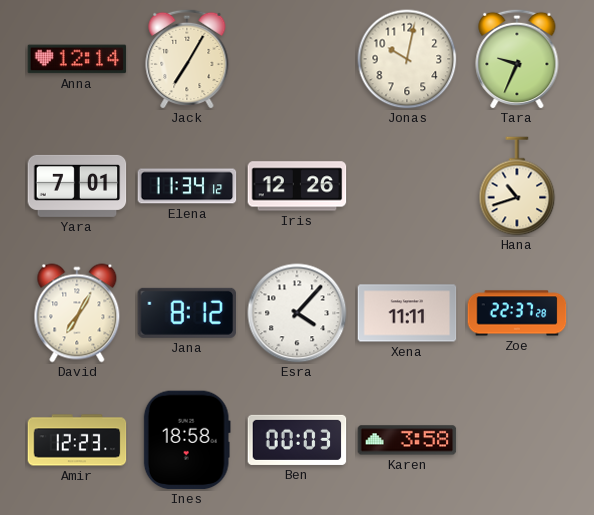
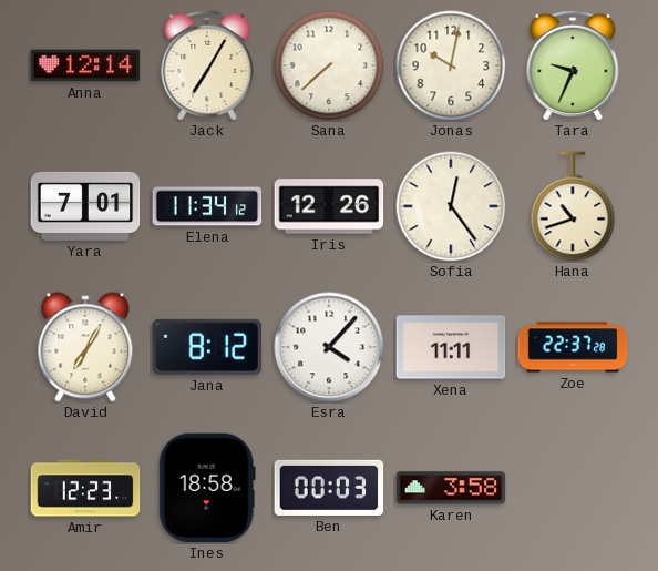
Sana: none -> 7:38 (329, 65)
Sofia: none -> 12:24 (451, 206)
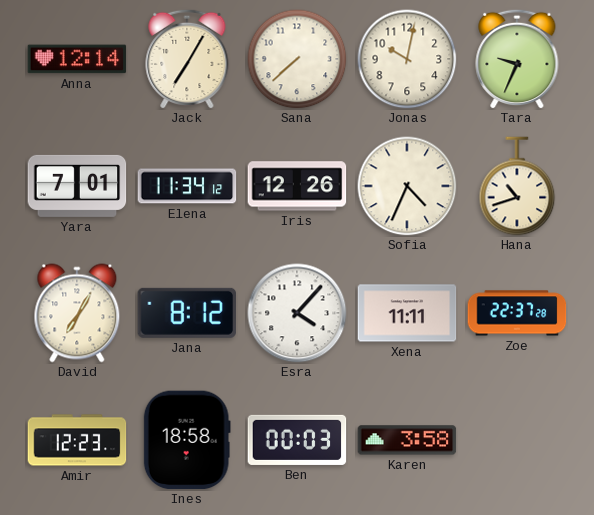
Sofia: 12:24 -> 4:34 (407, 186)
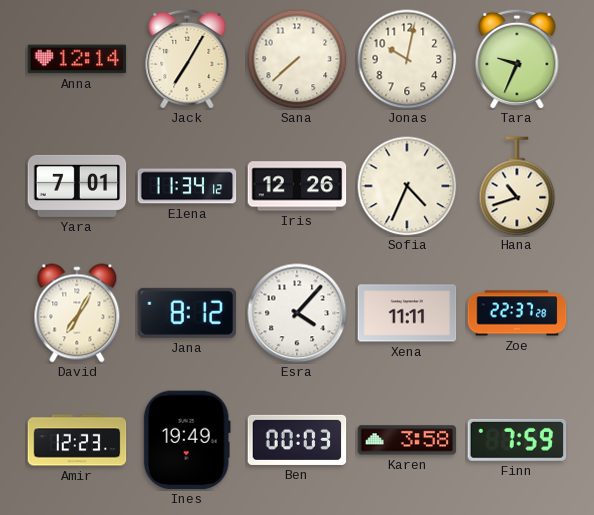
Ines: 18:58 -> 19:49 (187, 440)
Finn: none -> 7:59 (517, 440)
